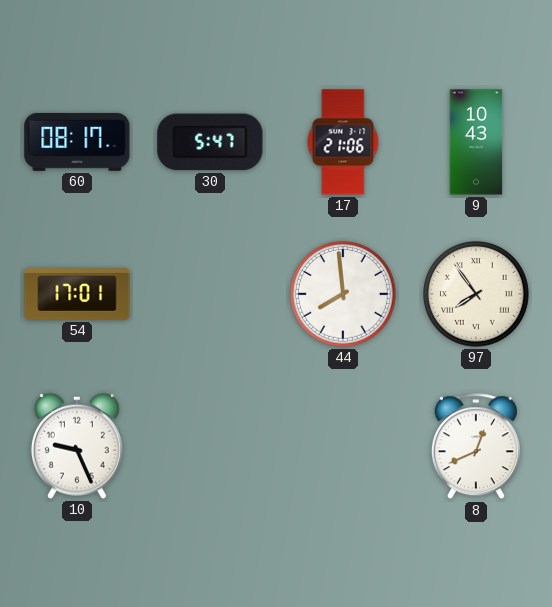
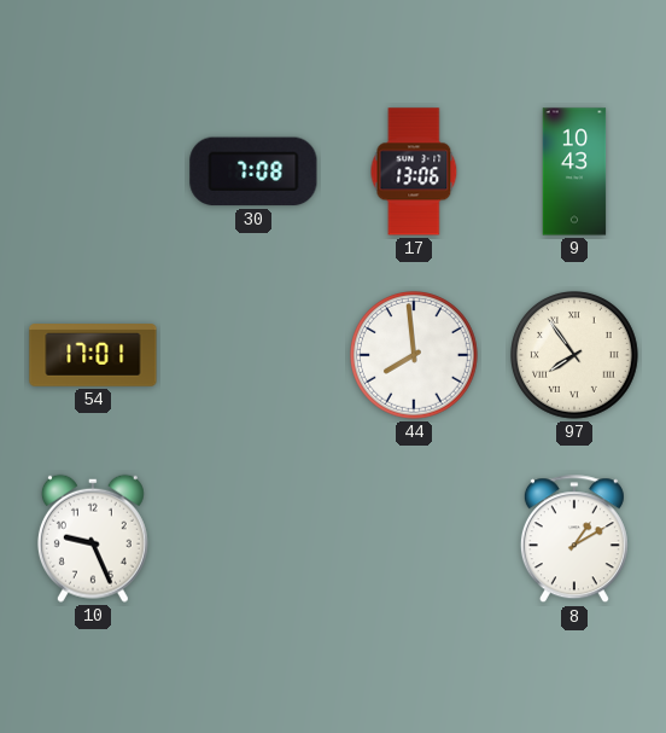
60: 08:17 -> none (77, 142)
30: 5:47 -> 7:08 (253, 171)
17: 21:06 -> 13:06 (414, 171)
8: 12:41 -> 1:10 (574, 540)
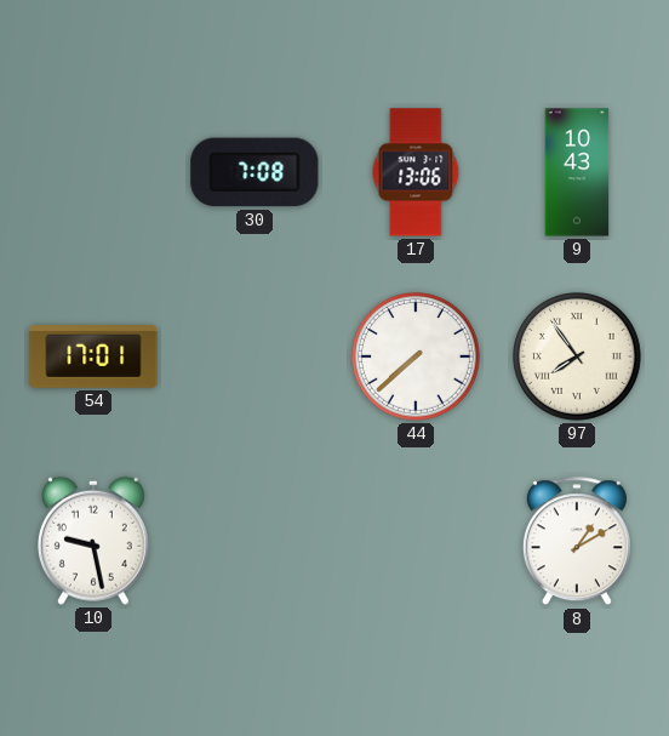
44: 7:59 -> 7:38 (417, 358)
10: 9:26 -> 9:28 (93, 541)
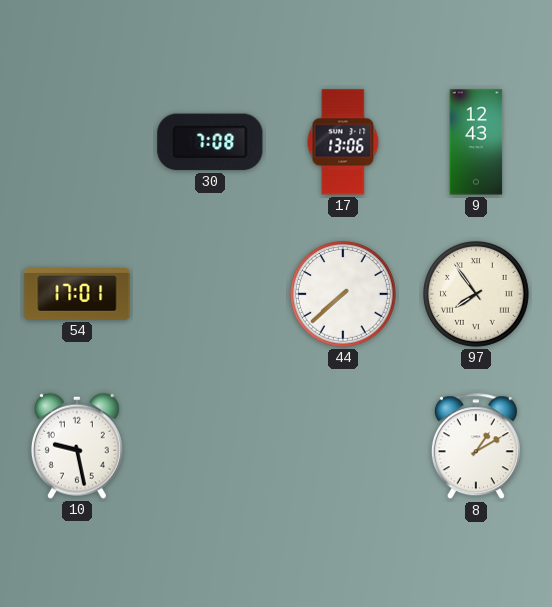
9: 10:43 -> 12:43 (476, 142)
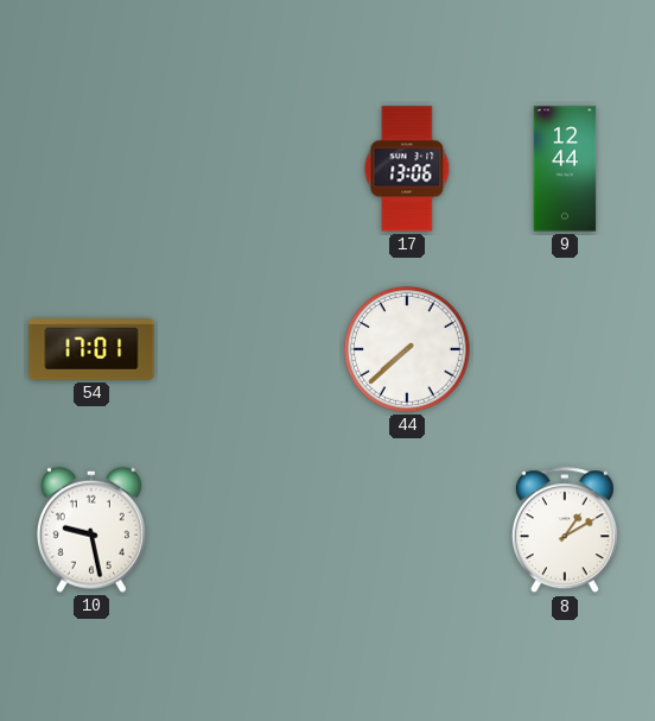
30: 7:08 -> none (210, 142)
9: 12:43 -> 12:44 (565, 169)
97: 7:54 -> none (477, 295)
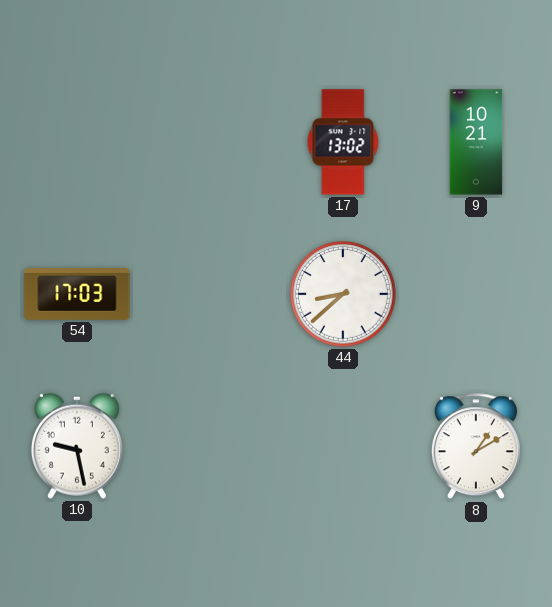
17: 13:06 -> 13:02 (343, 142)
9: 12:44 -> 10:21 (476, 142)
54: 17:01 -> 17:03 (77, 294)
44: 7:38 -> 8:38 (344, 295)
